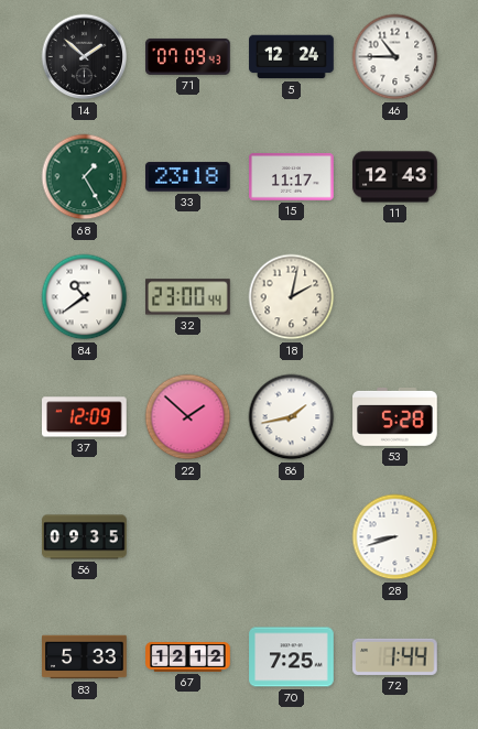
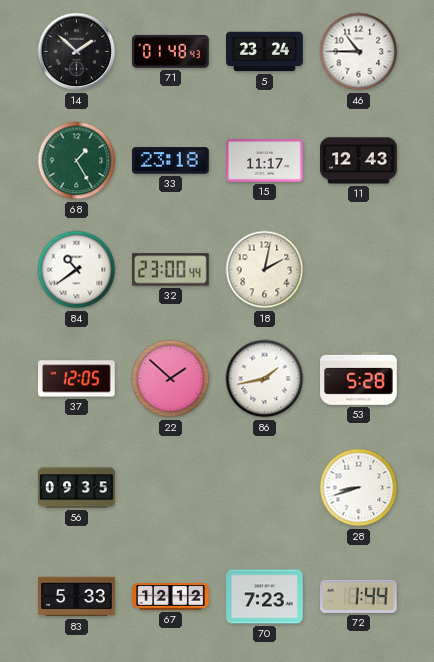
71: 07:09 -> 01:48 (171, 51)
5: 12:24 -> 23:24 (265, 52)
37: 12:09 -> 12:05 (77, 379)
70: 7:25 -> 7:23 (265, 597)
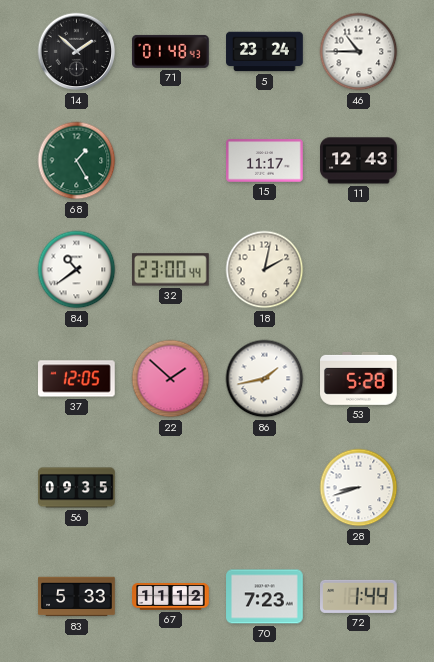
33: 23:18 -> none (171, 161)
67: 12:12 -> 11:12 (171, 597)
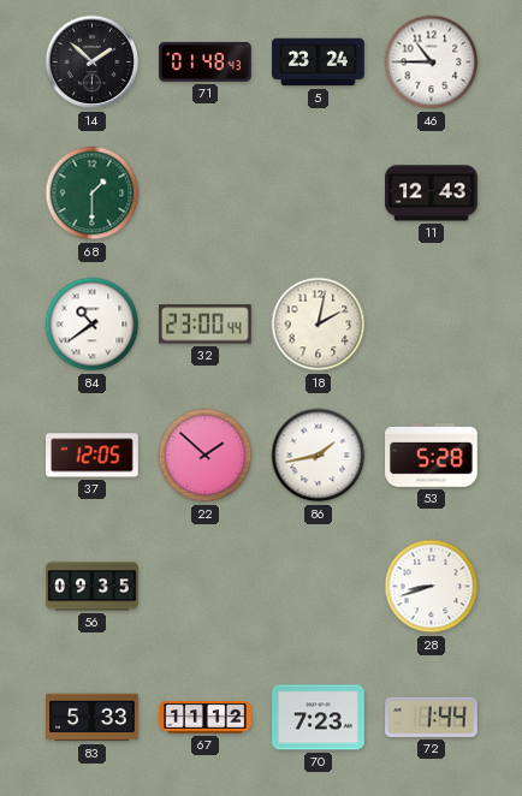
68: 1:25 -> 1:30 (93, 194)
15: 11:17 -> none (265, 161)
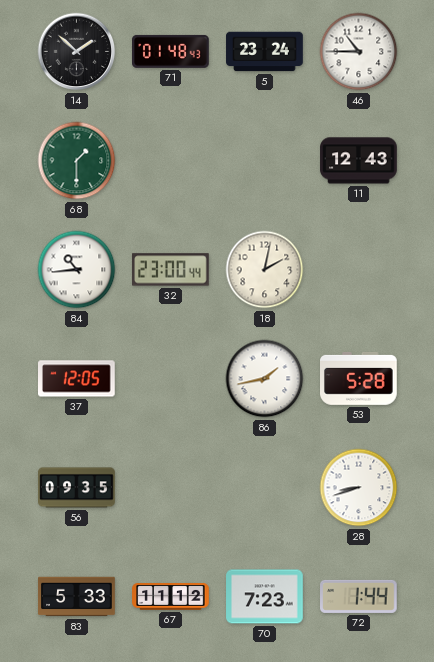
84: 10:39 -> 10:44 (77, 270)
22: 1:52 -> none (206, 456)
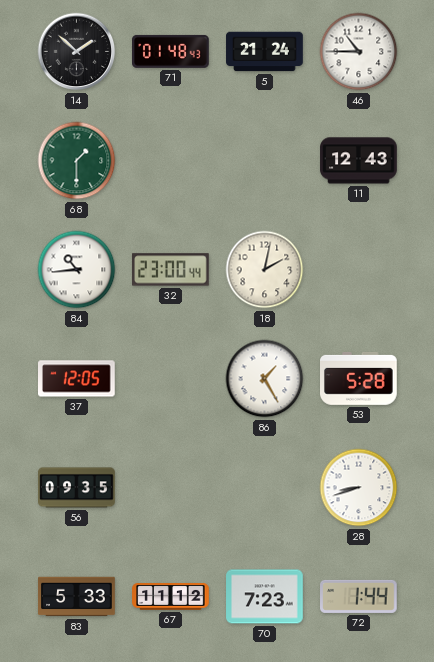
5: 23:24 -> 21:24 (265, 52)
86: 1:43 -> 1:25 (265, 379)
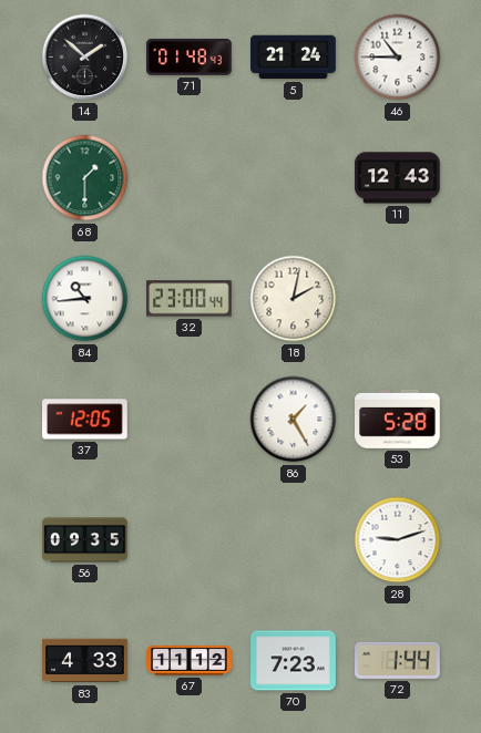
28: 8:42 -> 9:12 (398, 540)
83: 5:33 -> 4:33 (85, 661)
